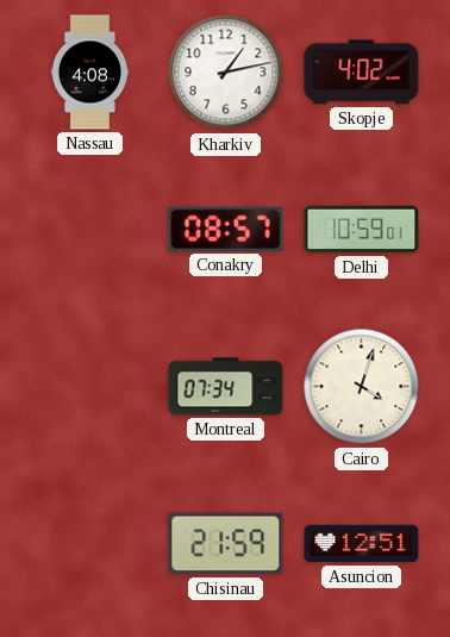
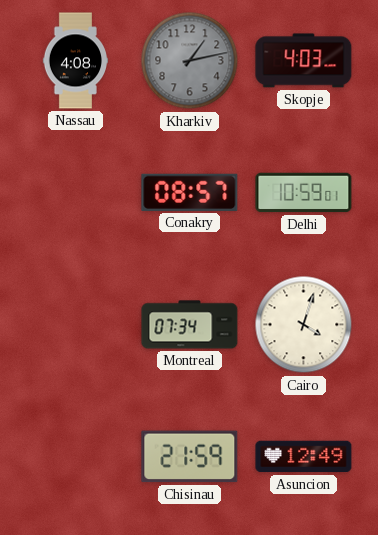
Kharkiv dial: white -> grey (190, 61)
Skopje: 4:02 -> 4:03 (304, 61)
Asuncion: 12:51 -> 12:49 (304, 457)
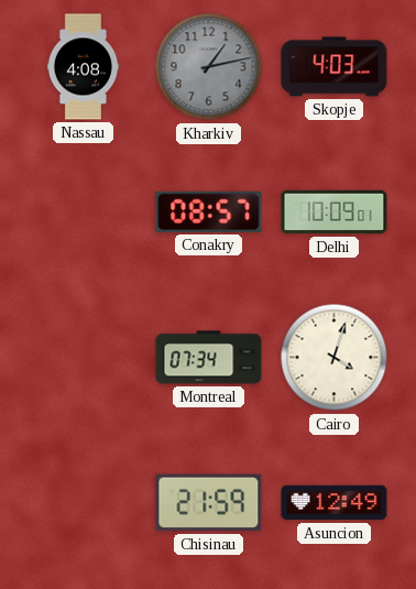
Delhi: 10:59 -> 10:09 (335, 212)
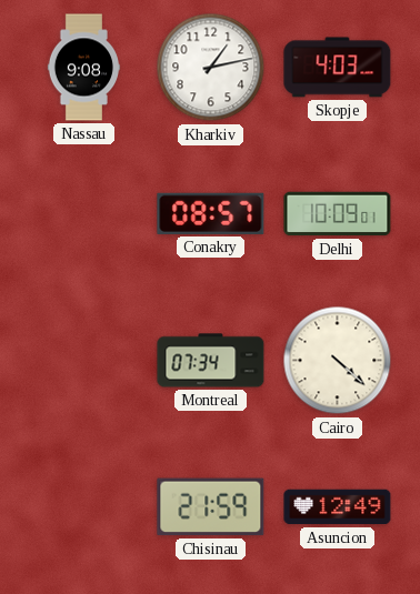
Nassau: 4:08 -> 9:08 (84, 68)
Kharkiv dial: grey -> white (211, 68)
Cairo: 4:03 -> 4:22 (338, 361)
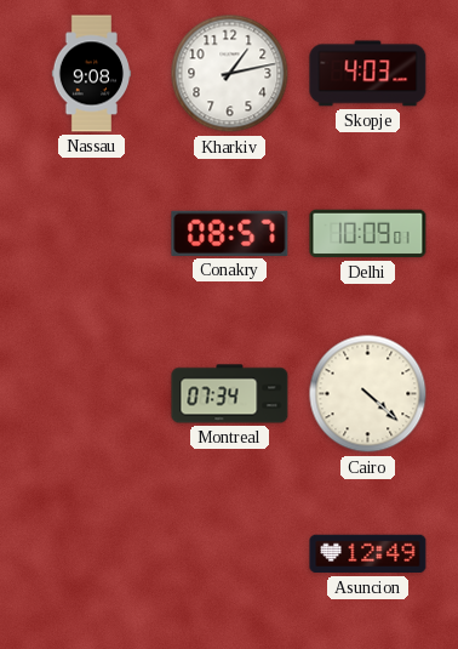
Chisinau: 21:59 -> none (211, 507)
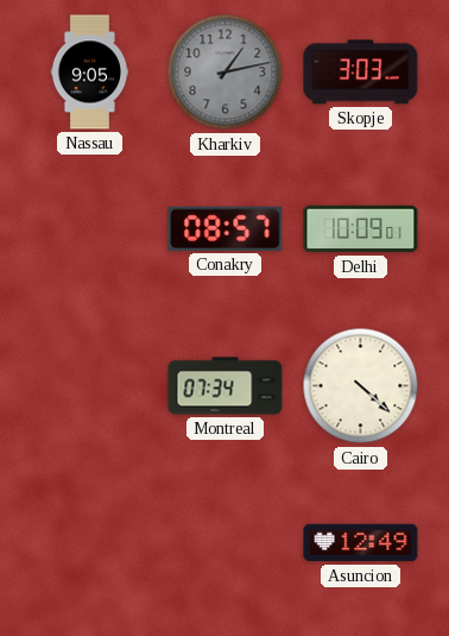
Nassau: 9:08 -> 9:05 (90, 73)
Kharkiv dial: white -> grey (226, 73)
Skopje: 4:03 -> 3:03 (361, 73)
